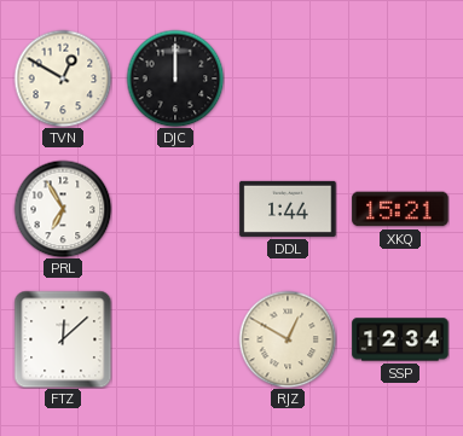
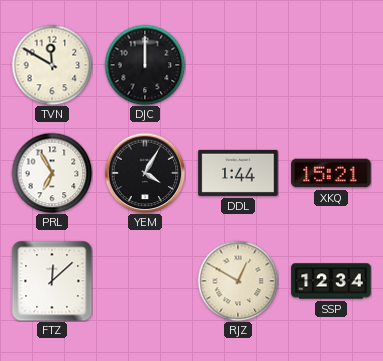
TVN: 12:50 -> 11:50 (52, 65)
YEM: none -> 4:05 (145, 173)
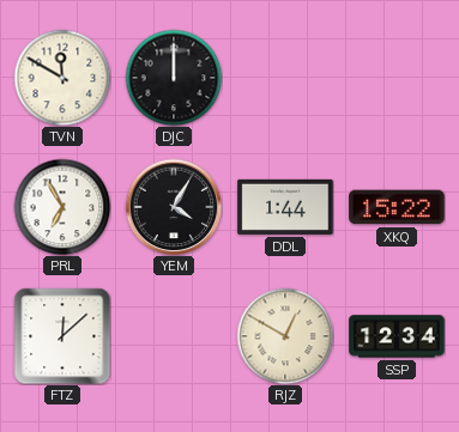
XKQ: 15:21 -> 15:22 (397, 207)
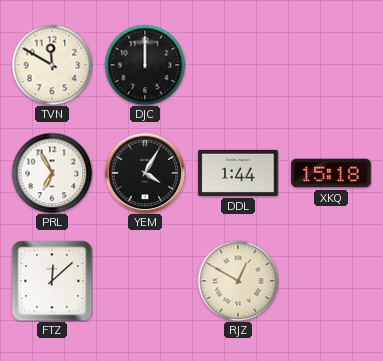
XKQ: 15:22 -> 15:18 (331, 173)
SSP: 12:34 -> none (397, 336)
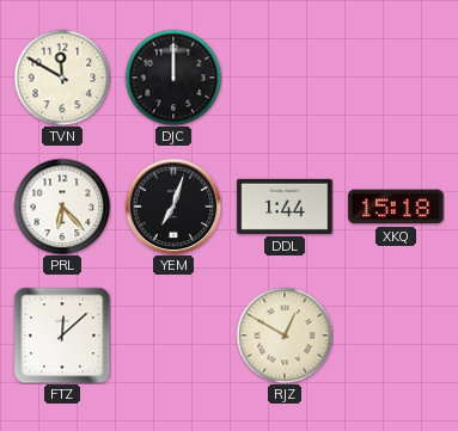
PRL: 6:55 -> 6:23 (62, 207)
YEM: 4:05 -> 7:03 (173, 207)
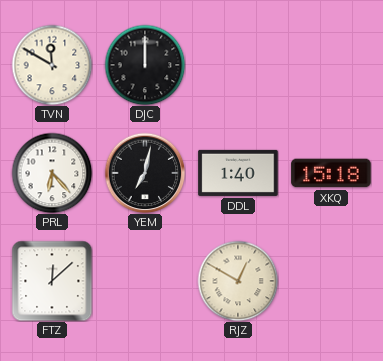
YEM: 7:03 -> 7:02 (145, 173)
DDL: 1:44 -> 1:40 (238, 173)
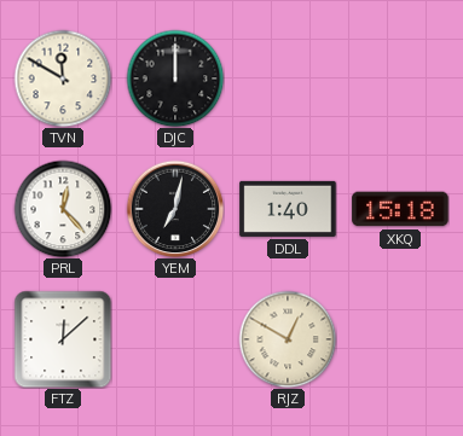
PRL: 6:23 -> 12:23 (63, 209)
